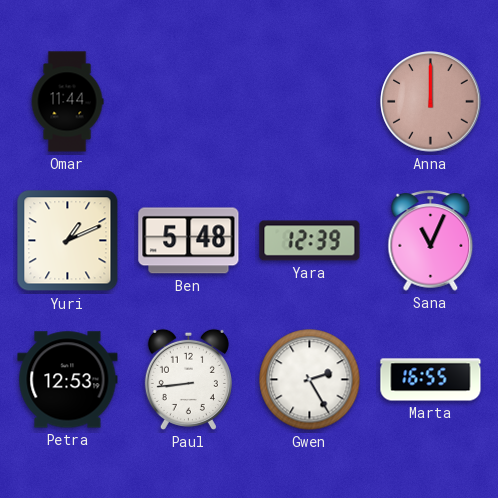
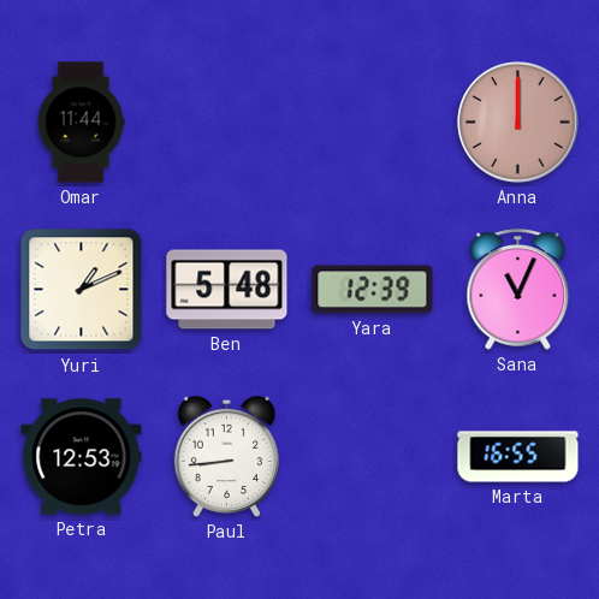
Gwen: 2:25 -> none (310, 380)
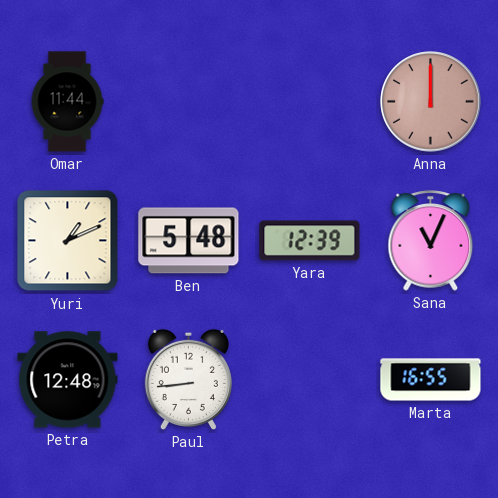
Petra: 12:53 -> 12:48 (68, 380)
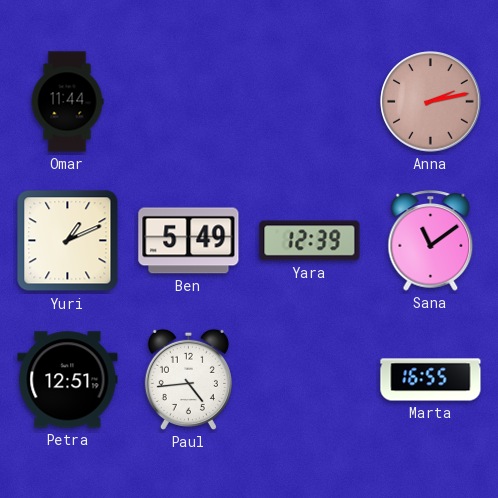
Anna: 12:00 -> 2:13 (431, 102)
Ben: 5:48 -> 5:49 (189, 241)
Sana: 11:04 -> 11:09 (431, 241)
Petra: 12:48 -> 12:51 (68, 380)
Paul: 8:44 -> 4:44 (188, 379)
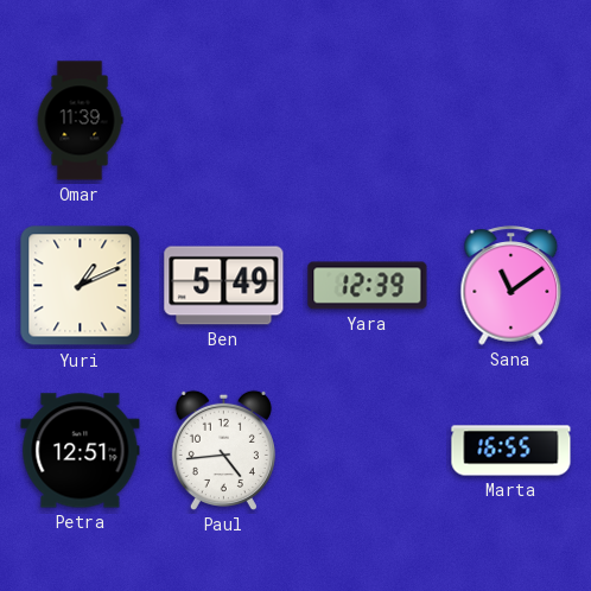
Omar: 11:44 -> 11:39 (80, 121)
Anna: 2:13 -> none (431, 102)
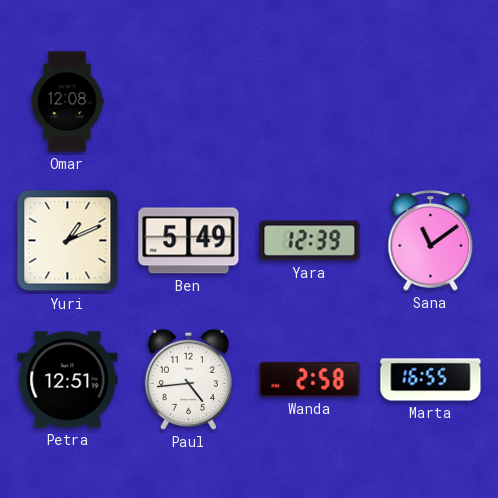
Omar: 11:39 -> 12:08 (67, 102)
Wanda: none -> 2:58 (310, 379)
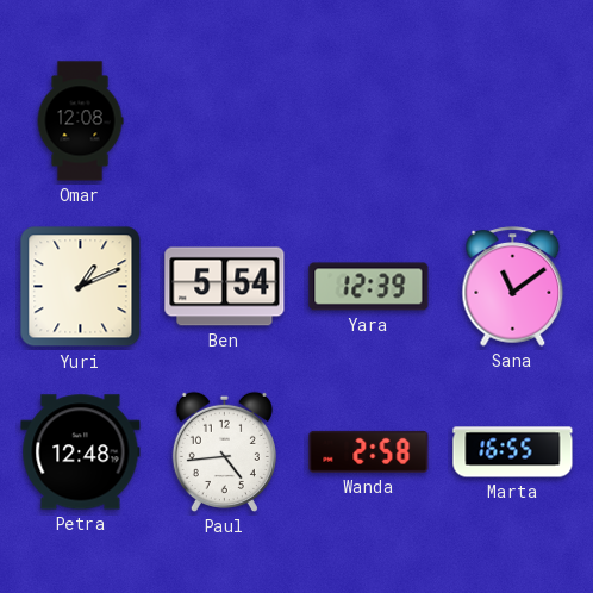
Ben: 5:49 -> 5:54 (225, 287)
Petra: 12:51 -> 12:48 (81, 452)
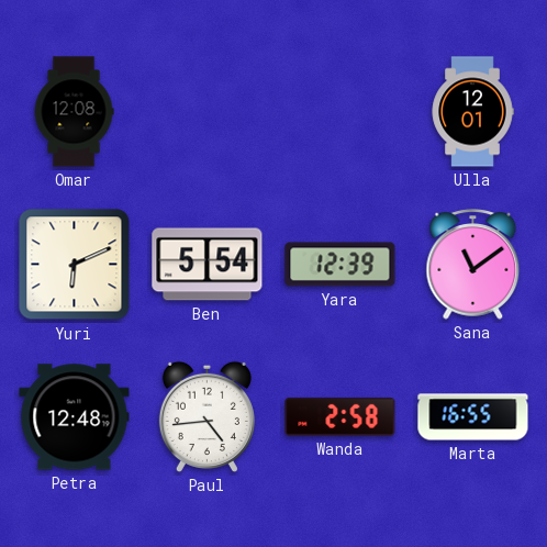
Ulla: none -> 12:01 (472, 112)
Yuri: 1:11 -> 6:11 (75, 265)
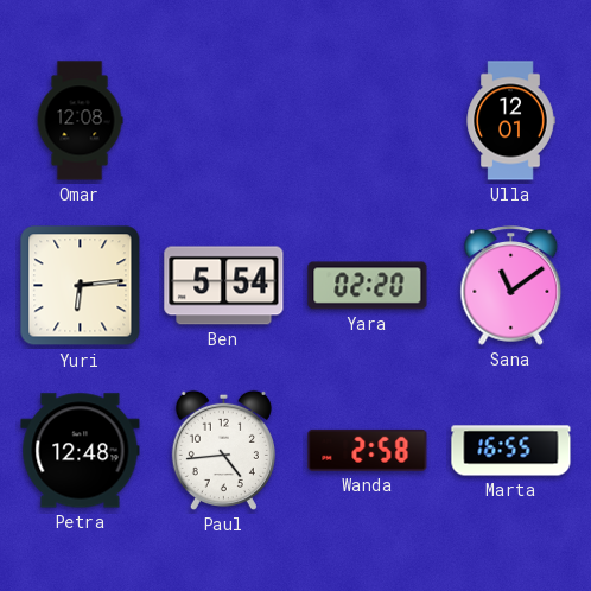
Yuri: 6:11 -> 6:14 (81, 286)
Yara: 12:39 -> 02:20 (368, 286)
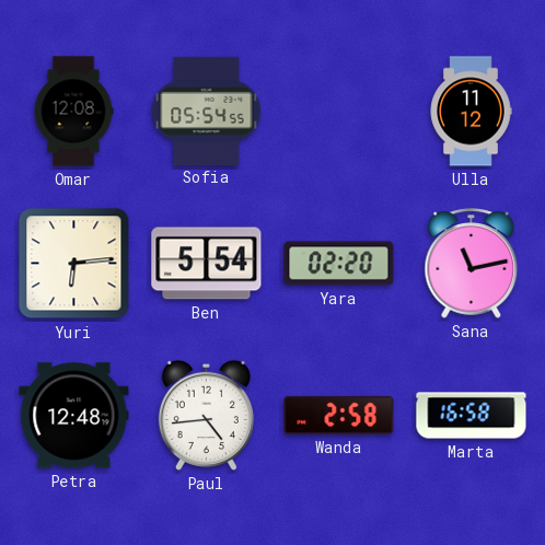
Sofia: none -> 05:54 (207, 111)
Ulla: 12:01 -> 11:12 (471, 112)
Sana: 11:09 -> 11:13 (472, 264)
Marta: 16:55 -> 16:58 (472, 416)
